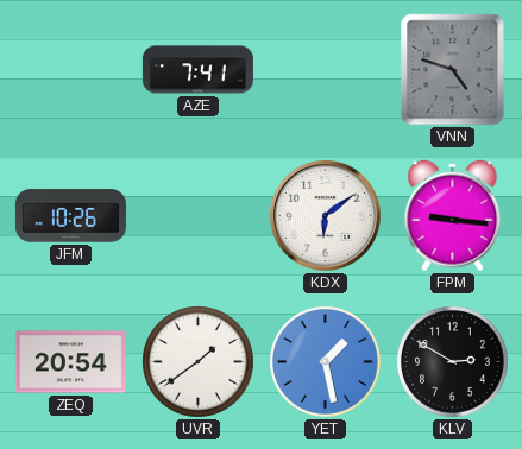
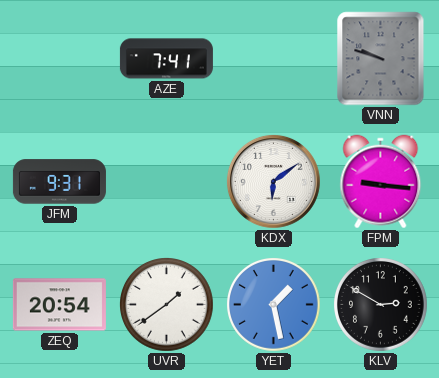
VNN: 4:48 -> 9:48 (381, 59)
JFM: 10:26 -> 9:31 (59, 182)
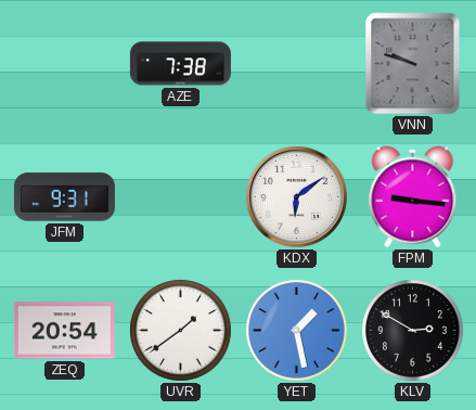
AZE: 7:41 -> 7:38 (180, 64)
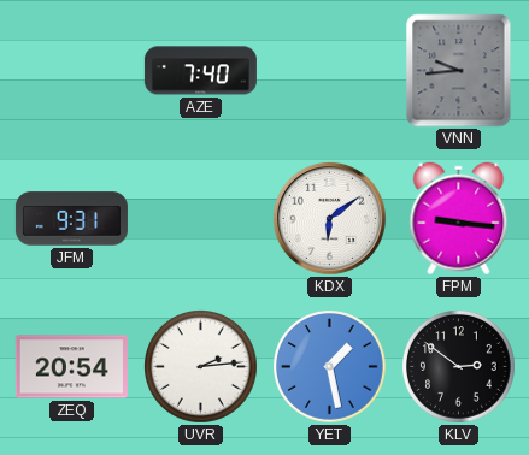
AZE: 7:38 -> 7:40 (200, 71)
VNN: 9:48 -> 9:44 (459, 71)
UVR: 1:39 -> 2:14 (201, 367)
KLV: 2:50 -> 2:51 (459, 367)
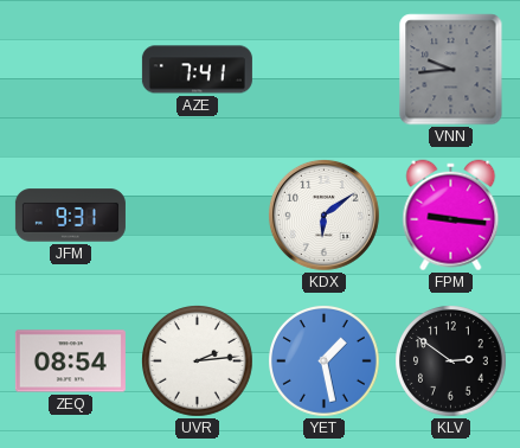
AZE: 7:40 -> 7:41 (197, 70)
ZEQ: 20:54 -> 08:54 (70, 361)
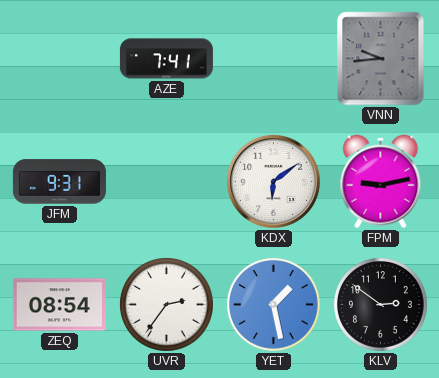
FPM: 9:16 -> 9:13 (381, 182)
UVR: 2:14 -> 2:36 (167, 305)
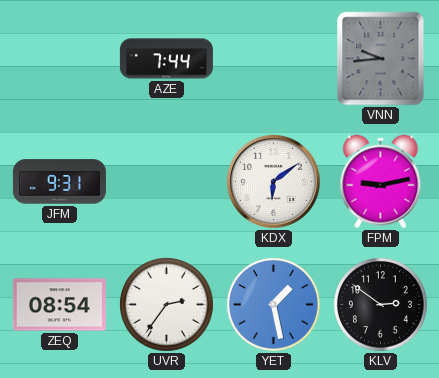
AZE: 7:41 -> 7:44 (166, 59)
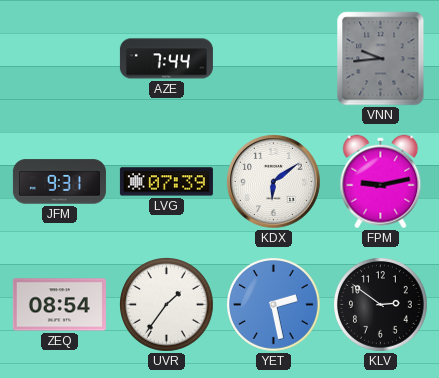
LVG: none -> 07:39 (166, 182)
UVR: 2:36 -> 1:36 (167, 305)
YET: 1:28 -> 2:28 (274, 305)
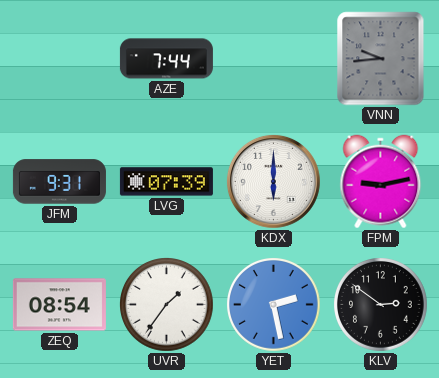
KDX: 6:09 -> 6:00 (273, 181)
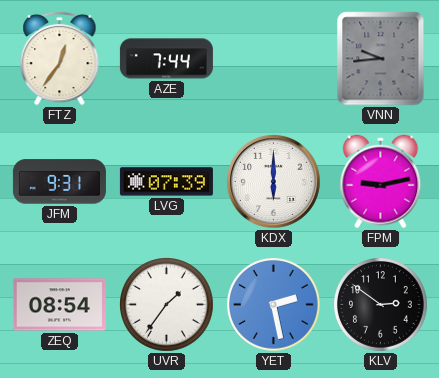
FTZ: none -> 12:36 (60, 58)
